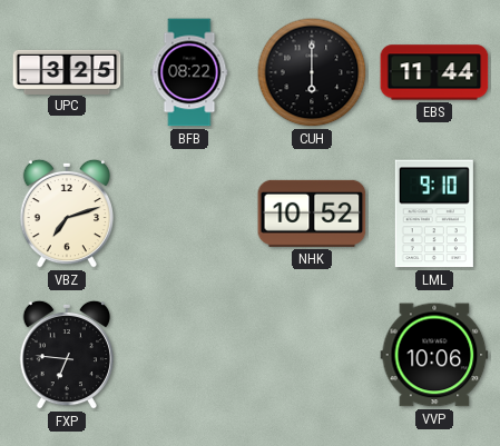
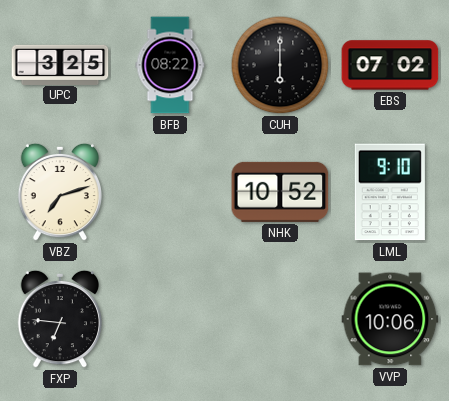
EBS: 11:44 -> 07:02 (390, 65)
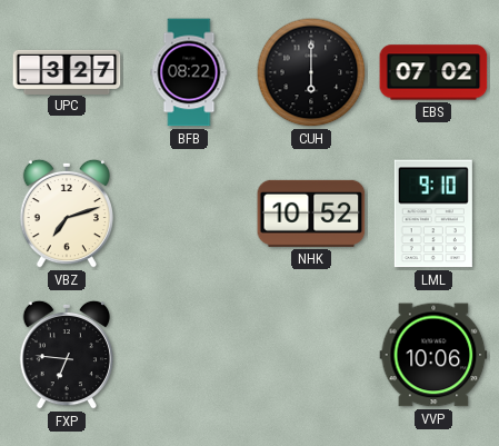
UPC: 3:25 -> 3:27 (67, 71)
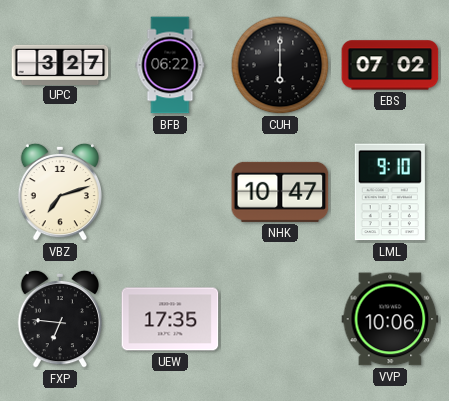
BFB: 08:22 -> 06:22 (170, 65)
NHK: 10:52 -> 10:47 (280, 192)
UEW: none -> 17:35 (170, 319)
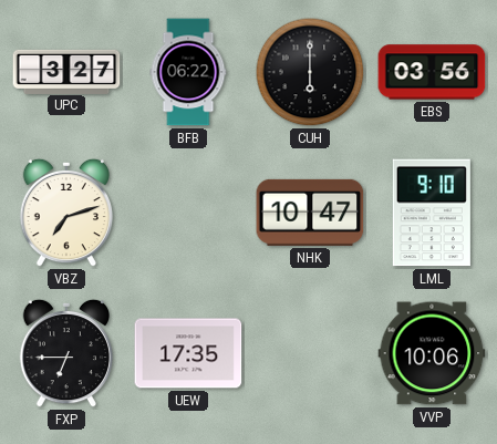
EBS: 07:02 -> 03:56 (432, 72)
FXP: 6:46 -> 6:45 (65, 353)
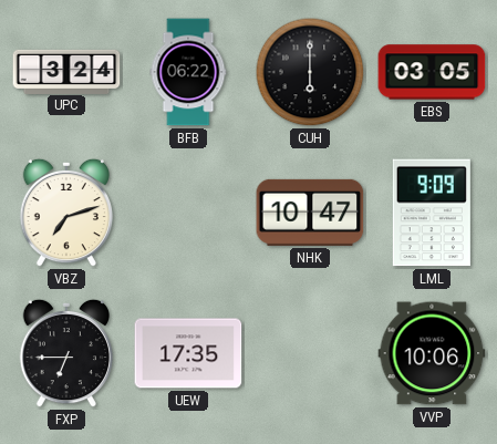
UPC: 3:27 -> 3:24 (66, 71)
EBS: 03:56 -> 03:05 (432, 72)
LML: 9:10 -> 9:09 (432, 213)
